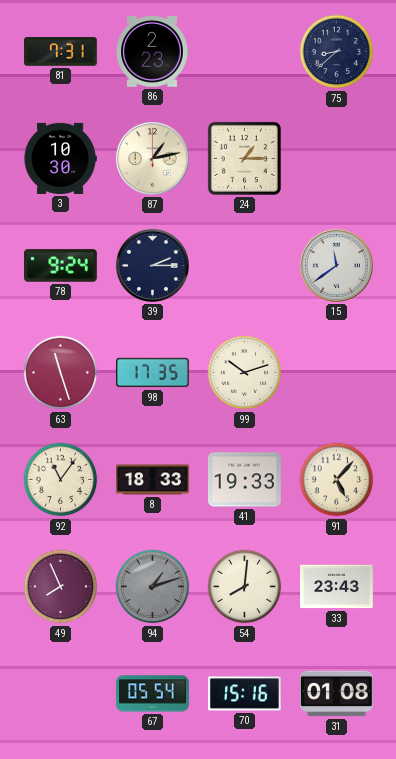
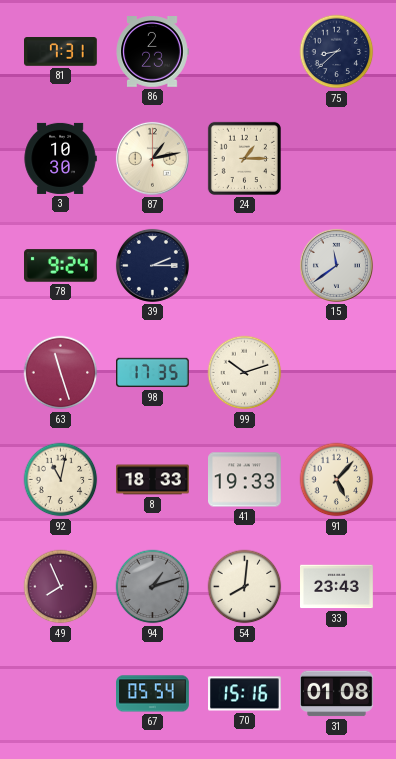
92: 11:06 -> 11:02 (61, 480)
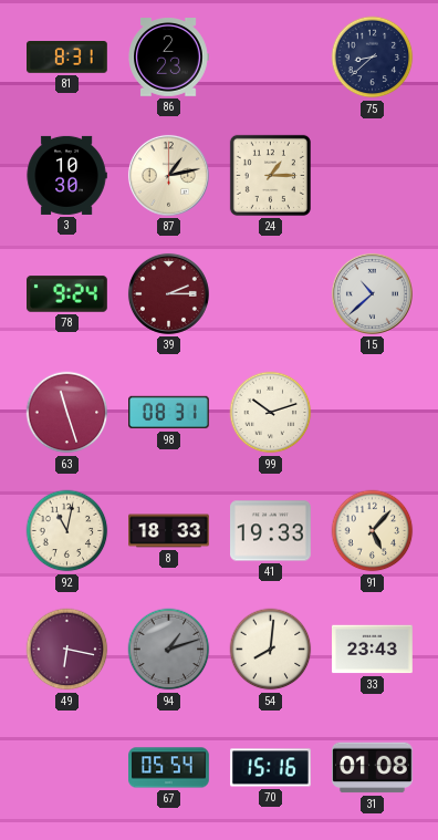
81: 7:31 -> 8:31 (67, 58)
39 dial: navy -> burgundy (168, 293)
15: 11:39 -> 10:38 (372, 293)
98: 17:35 -> 08:31 (169, 413)
49: 7:56 -> 6:17 (67, 650)
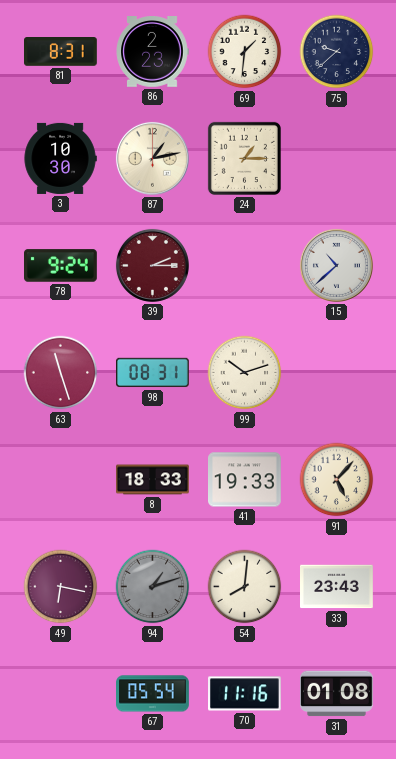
69: none -> 1:31 (245, 52)
75: 8:38 -> 9:38 (337, 52)
92: 11:02 -> none (67, 531)
70: 15:16 -> 11:16 (245, 694)
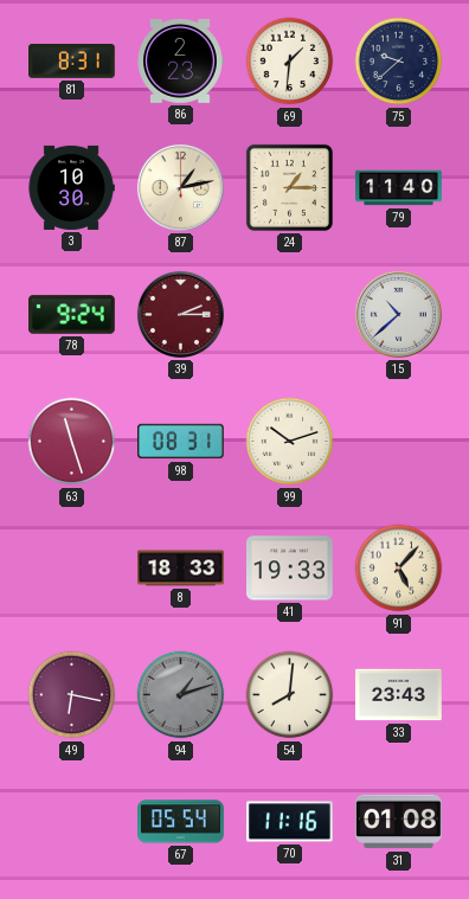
79: none -> 11:40 (399, 188)
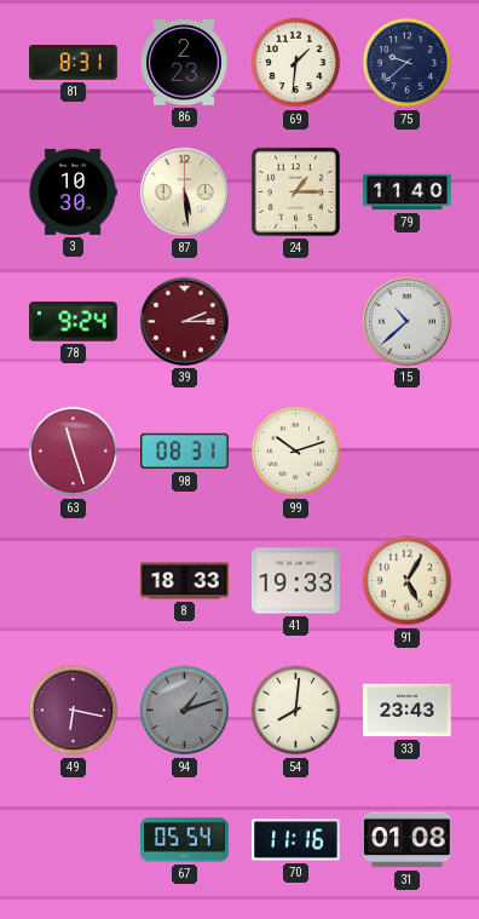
87: 1:13 -> 5:29 (184, 191)
91: 5:07 -> 5:05 (408, 581)
